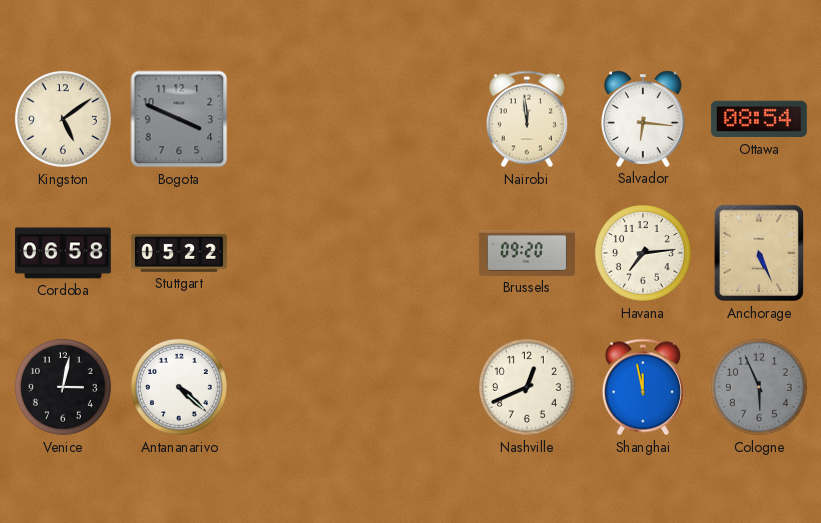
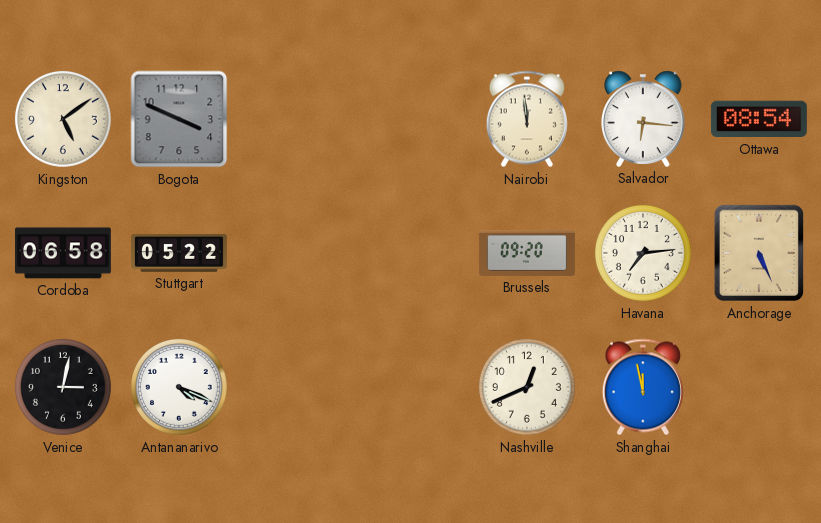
Antananarivo: 4:22 -> 4:19 (179, 387)
Cologne: 5:56 -> none (759, 387)
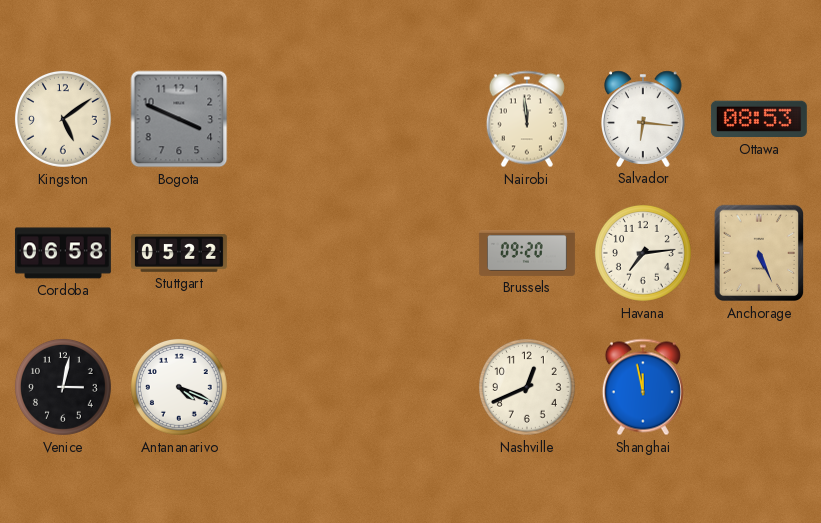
Ottawa: 08:54 -> 08:53 (759, 119)
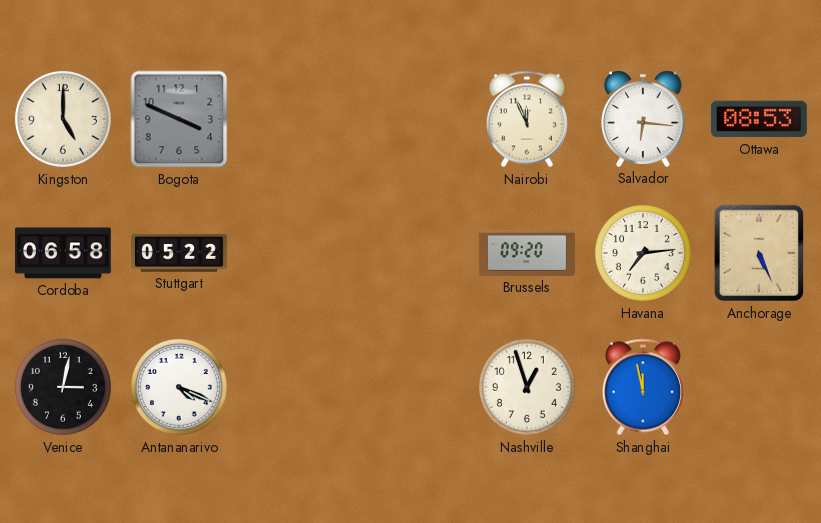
Kingston: 5:09 -> 5:00 (63, 119)
Nairobi: 11:59 -> 11:56 (527, 119)
Nashville: 12:41 -> 12:57 (527, 387)
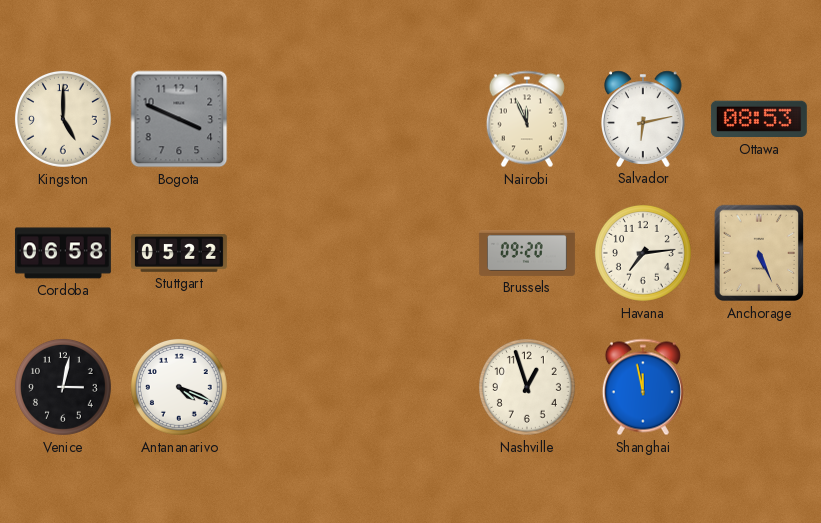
Salvador: 6:16 -> 6:13 (643, 119)
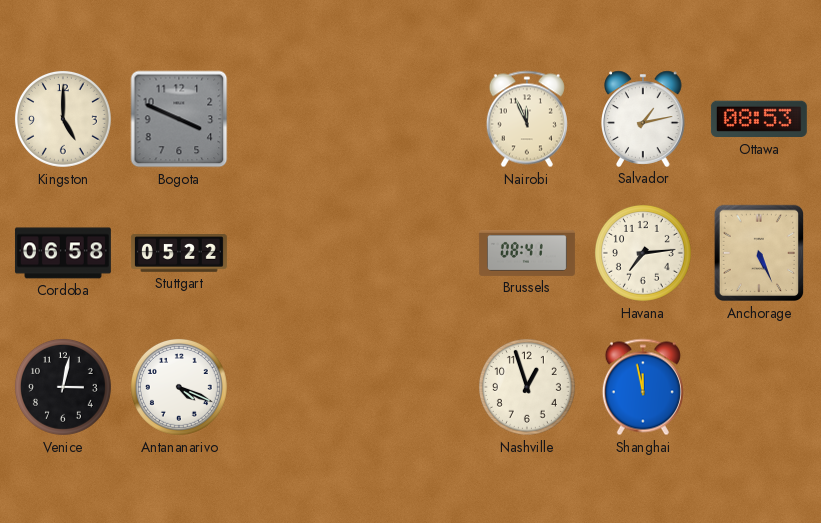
Salvador: 6:13 -> 1:13 (643, 119)
Brussels: 09:20 -> 08:41 (527, 253)
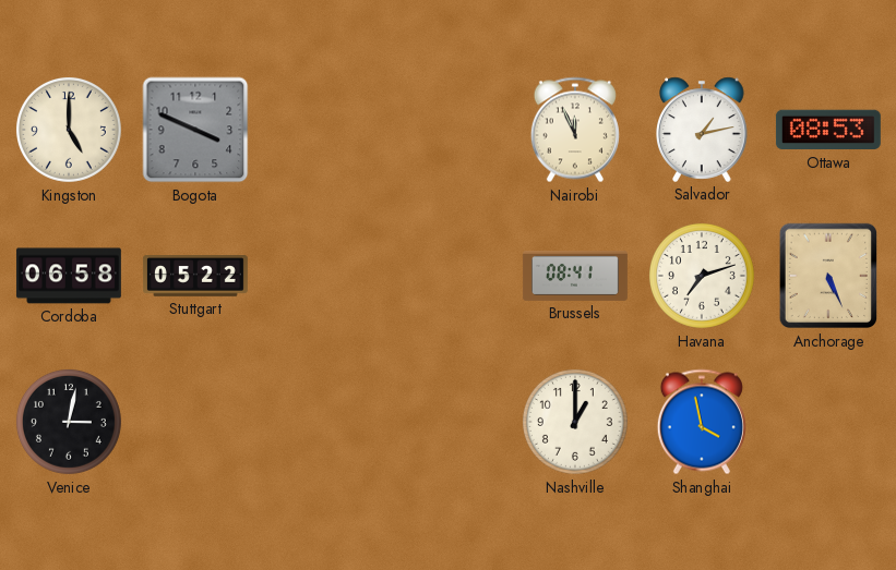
Havana: 7:14 -> 7:12 (702, 276)
Antananarivo: 4:19 -> none (179, 387)
Nashville: 12:57 -> 1:00 (575, 422)
Shanghai: 11:58 -> 3:58 (702, 422)
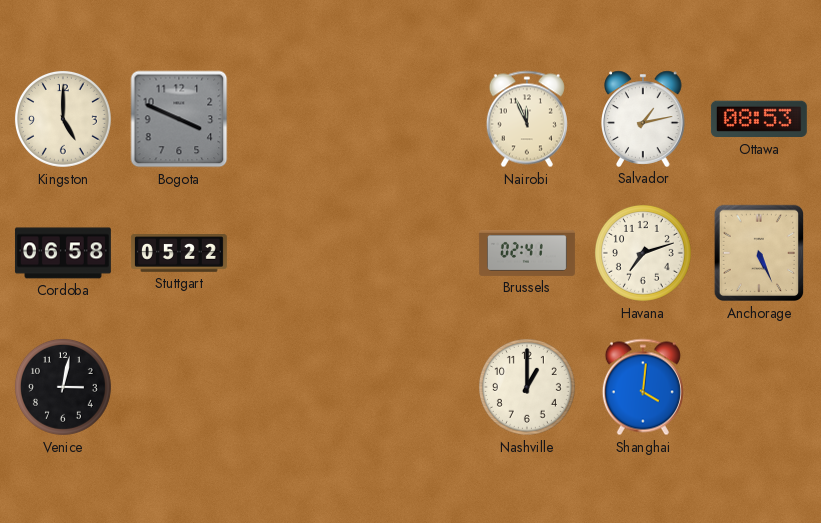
Brussels: 08:41 -> 02:41 (527, 253)
Shanghai: 3:58 -> 4:01 (643, 387)
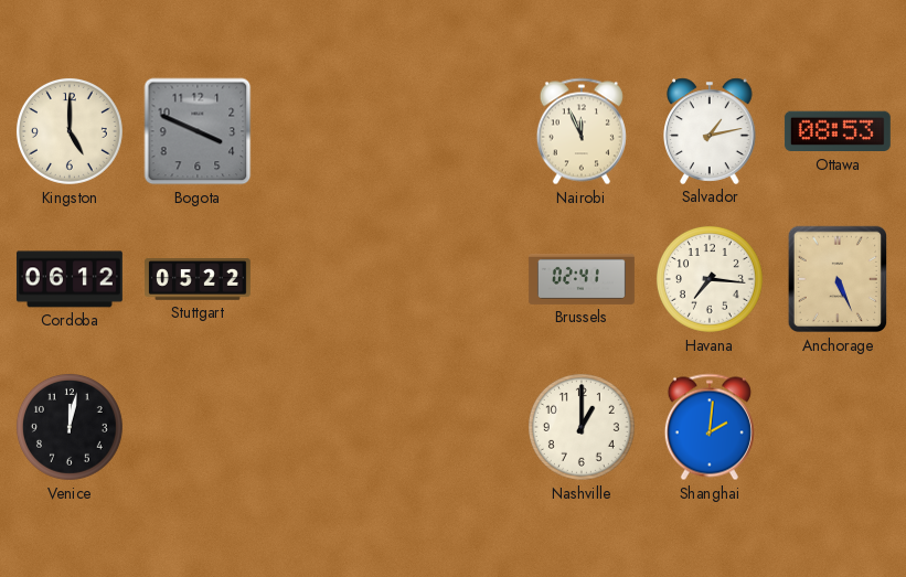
Cordoba: 06:58 -> 06:12 (70, 279)
Havana: 7:12 -> 7:16 (710, 279)
Venice: 3:02 -> 12:02 (70, 427)
Shanghai: 4:01 -> 2:01 (710, 427)
